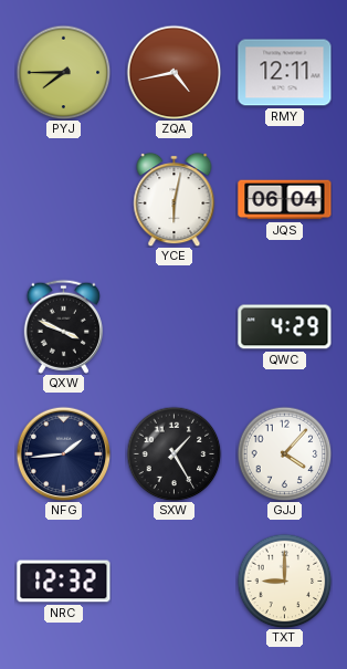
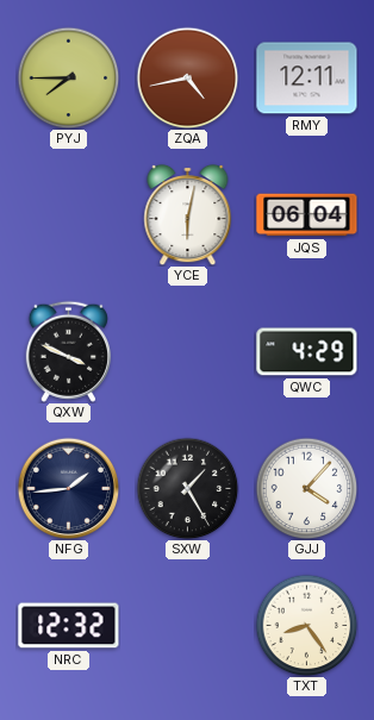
TXT: 9:00 -> 8:24 (306, 625)
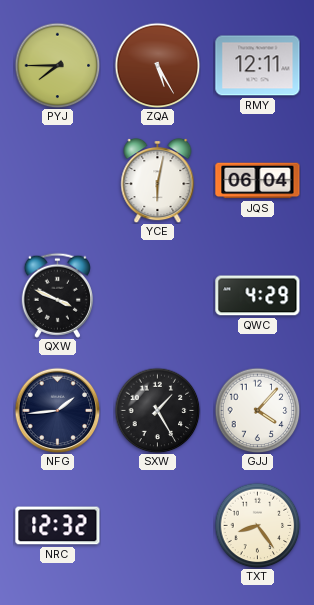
ZQA: 4:43 -> 5:25 (157, 65)
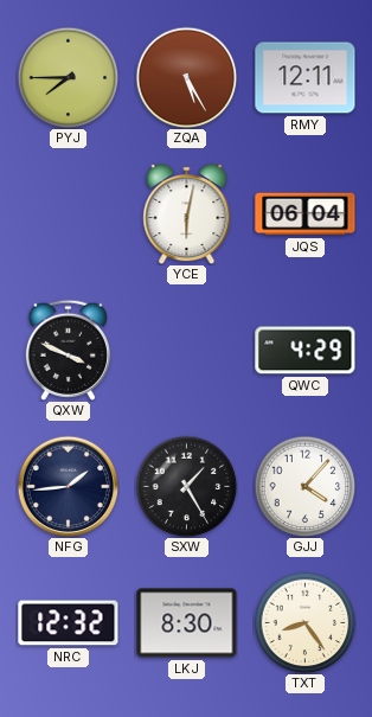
LKJ: none -> 8:30 (187, 623)
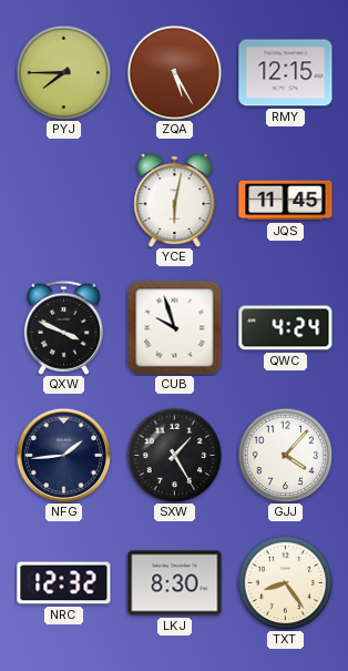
RMY: 12:11 -> 12:15 (286, 73)
JQS: 06:04 -> 11:45 (286, 201)
CUB: none -> 9:57 (174, 327)
QWC: 4:29 -> 4:24 (286, 328)
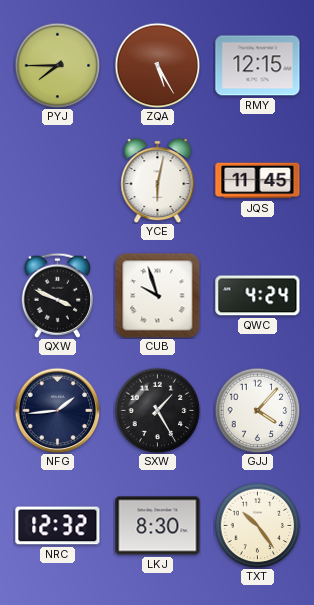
TXT: 8:24 -> 10:24 (257, 525)
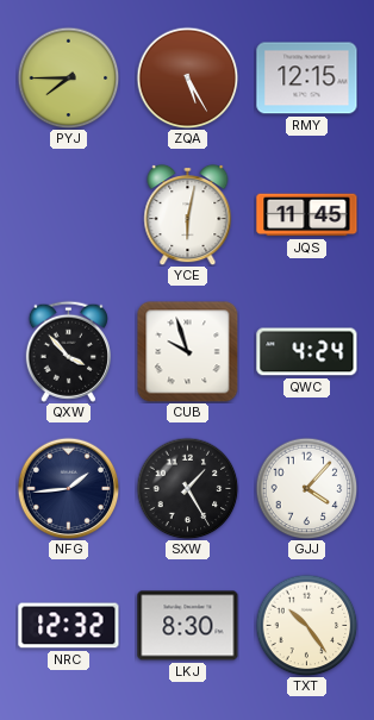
QXW: 3:49 -> 3:53 (68, 351)
